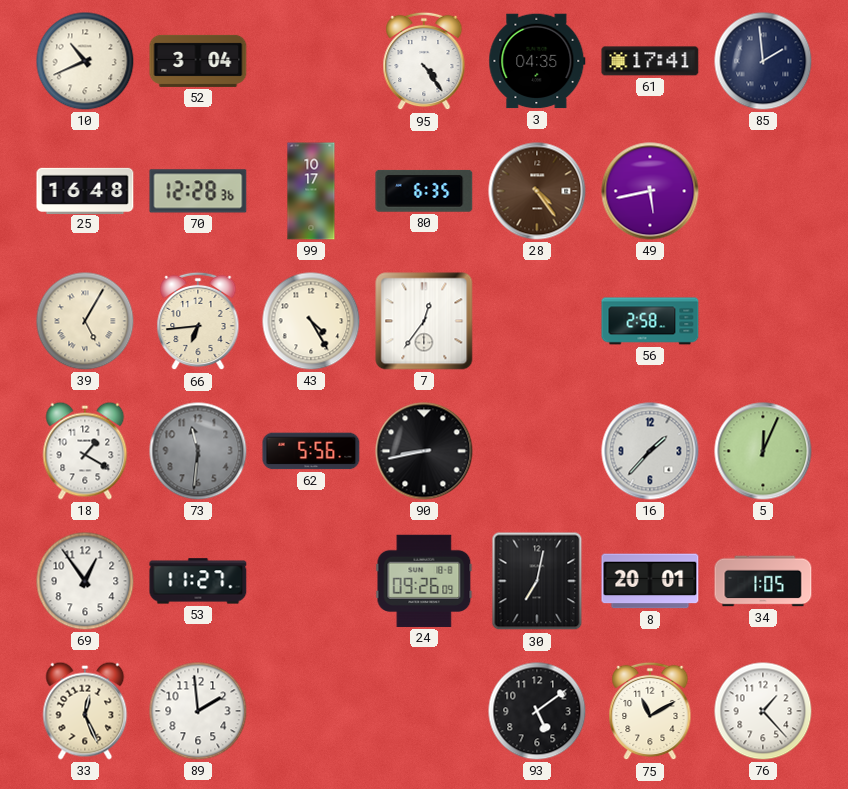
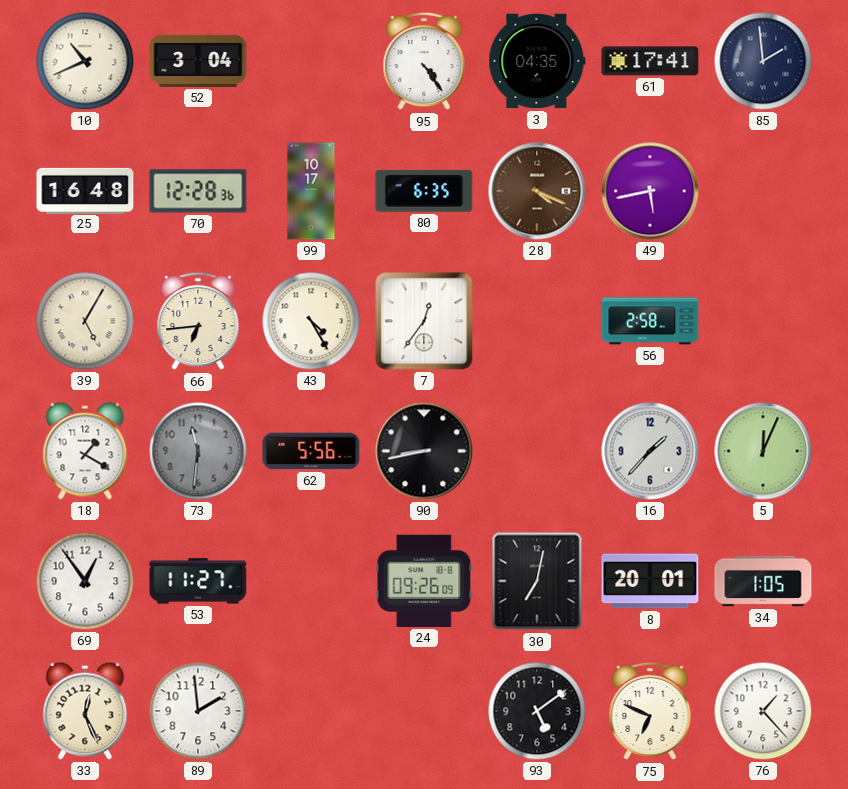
28: 4:24 -> 4:19 (537, 191)
75: 11:10 -> 6:49 (650, 711)
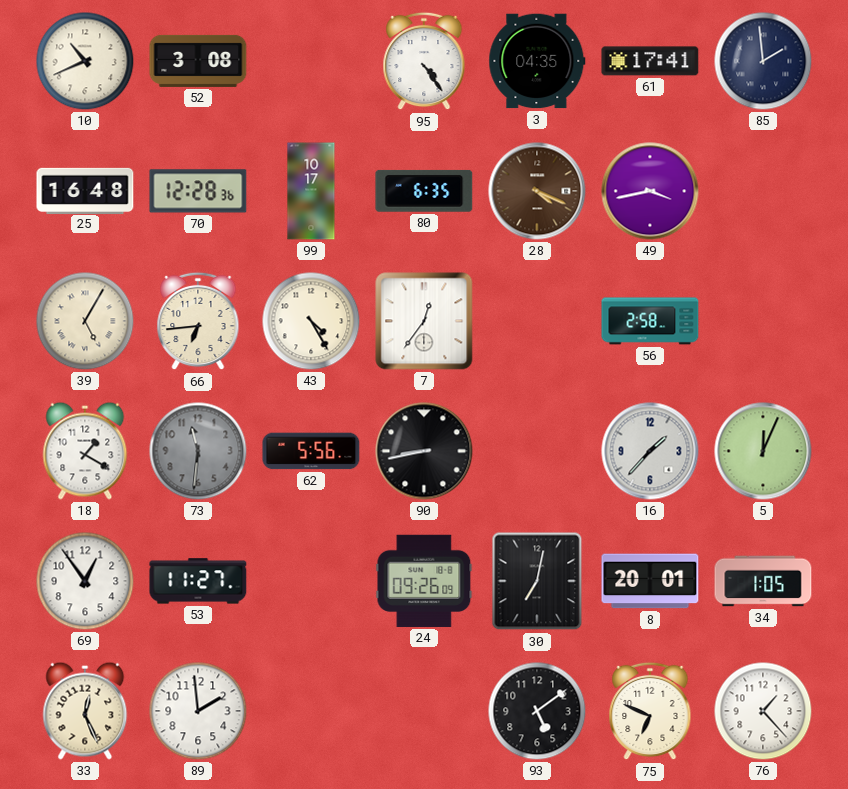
52: 3:04 -> 3:08 (198, 61)
49: 5:43 -> 3:43 (650, 191)
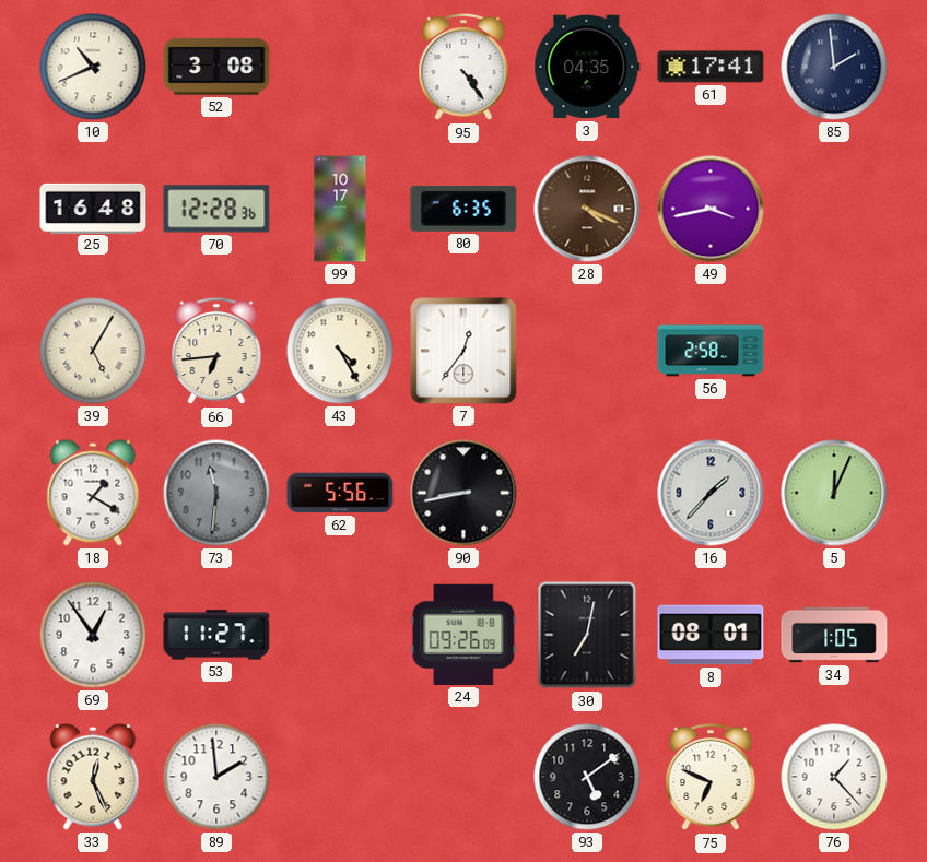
8: 20:01 -> 08:01 (711, 635)
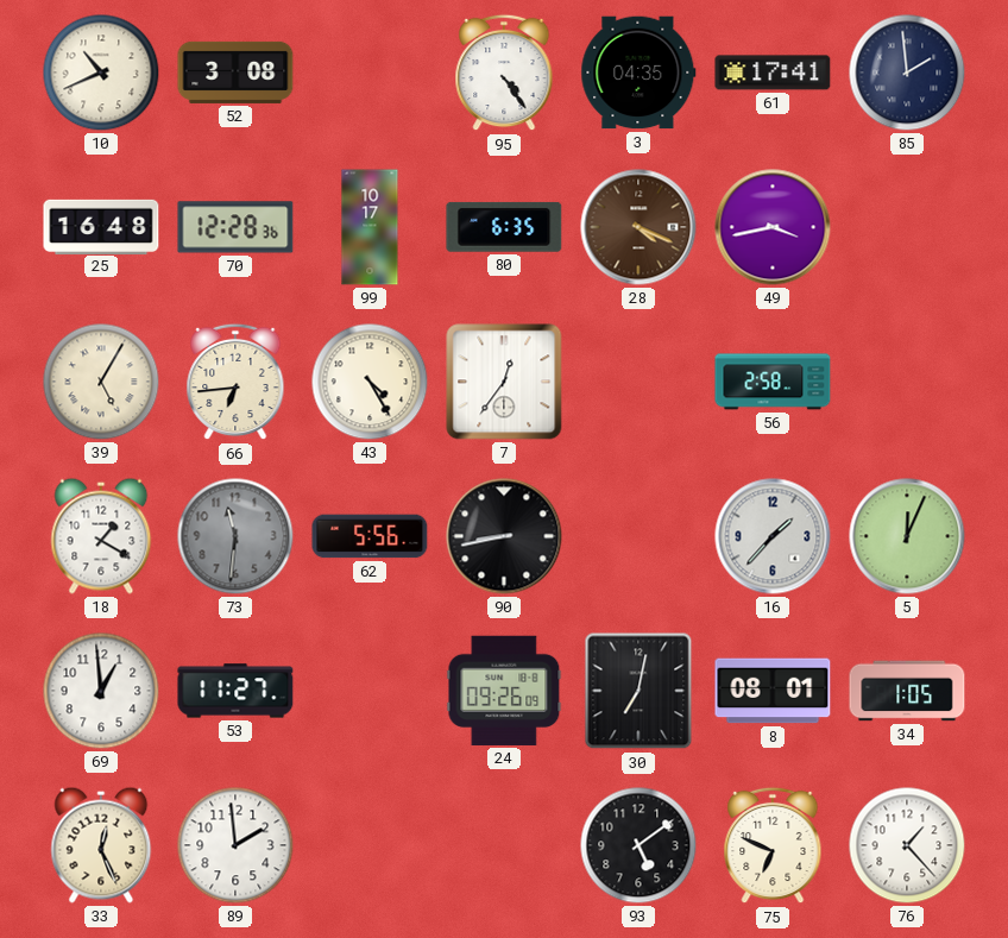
69: 12:54 -> 12:59 (101, 691)
